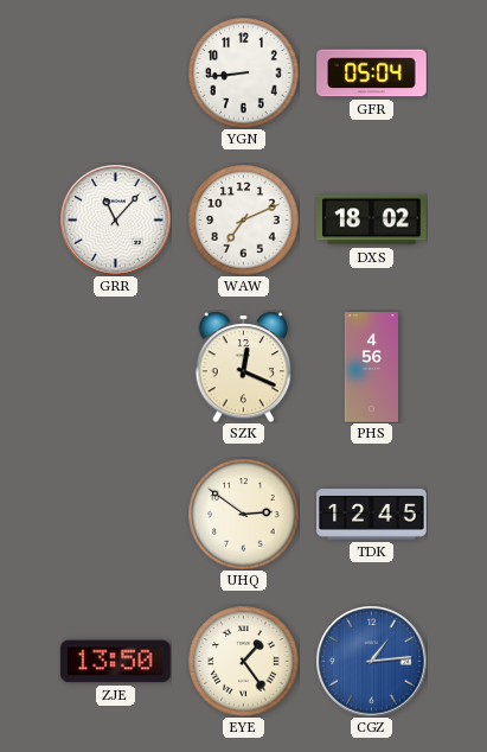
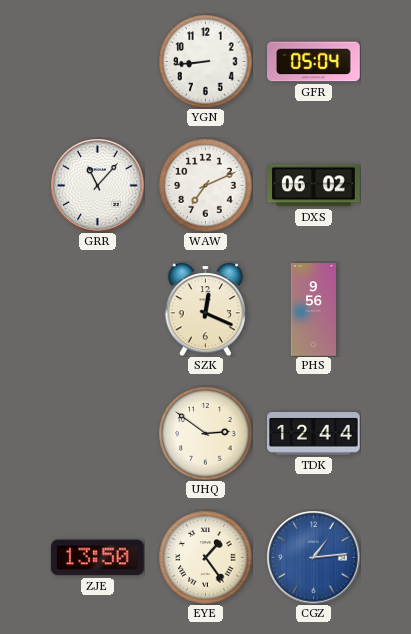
DXS: 18:02 -> 06:02 (314, 186)
PHS: 4:56 -> 9:56 (314, 310)
TDK: 12:45 -> 12:44 (314, 434)
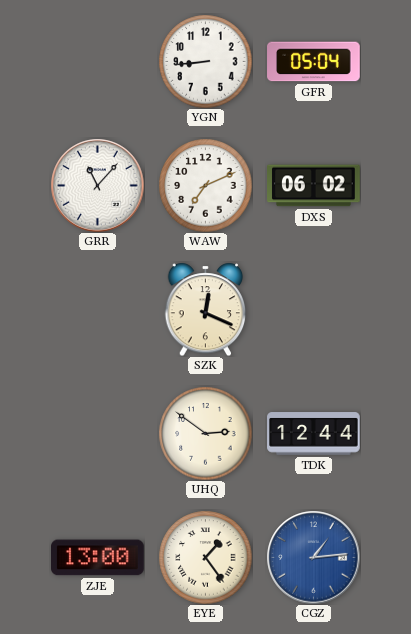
PHS: 9:56 -> none (314, 310)
ZJE: 13:50 -> 13:00 (98, 558)
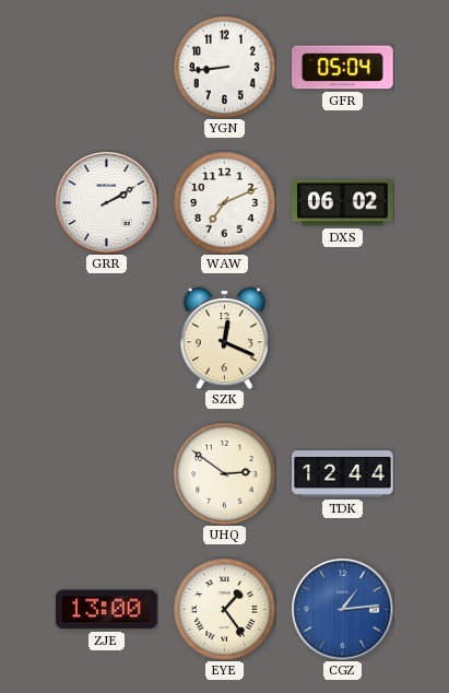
GRR: 11:07 -> 2:10 (106, 202)
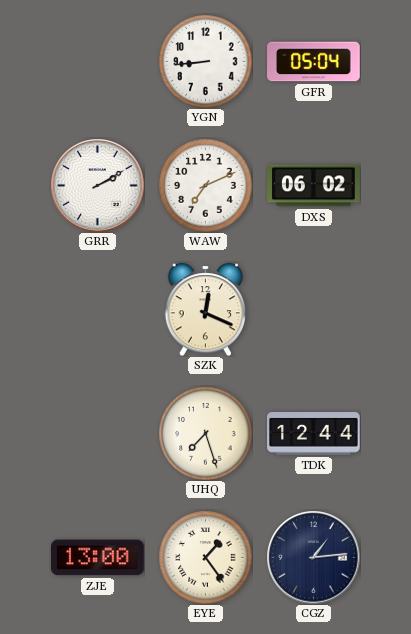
UHQ: 2:51 -> 7:27 (205, 433)
CGZ dial: blue -> navy (313, 557)
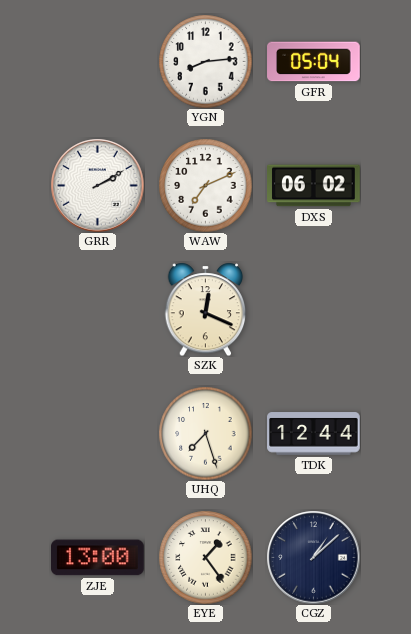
YGN: 8:44 -> 8:14 (205, 61)
CGZ: 1:14 -> 1:08 (313, 557)
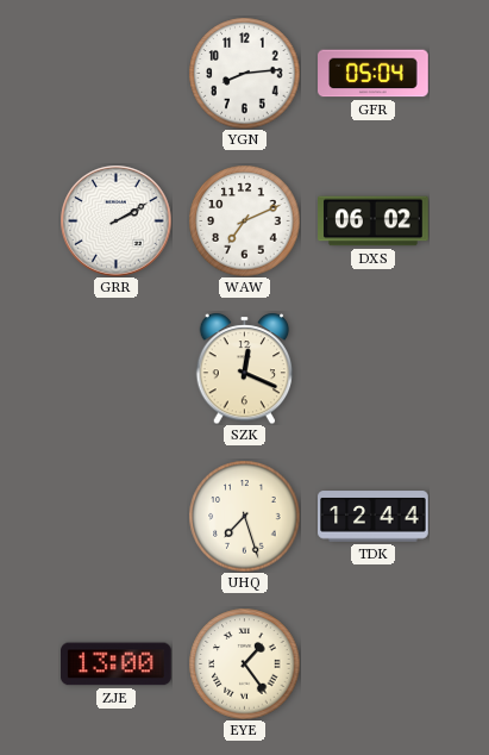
CGZ: 1:08 -> none (313, 557)
